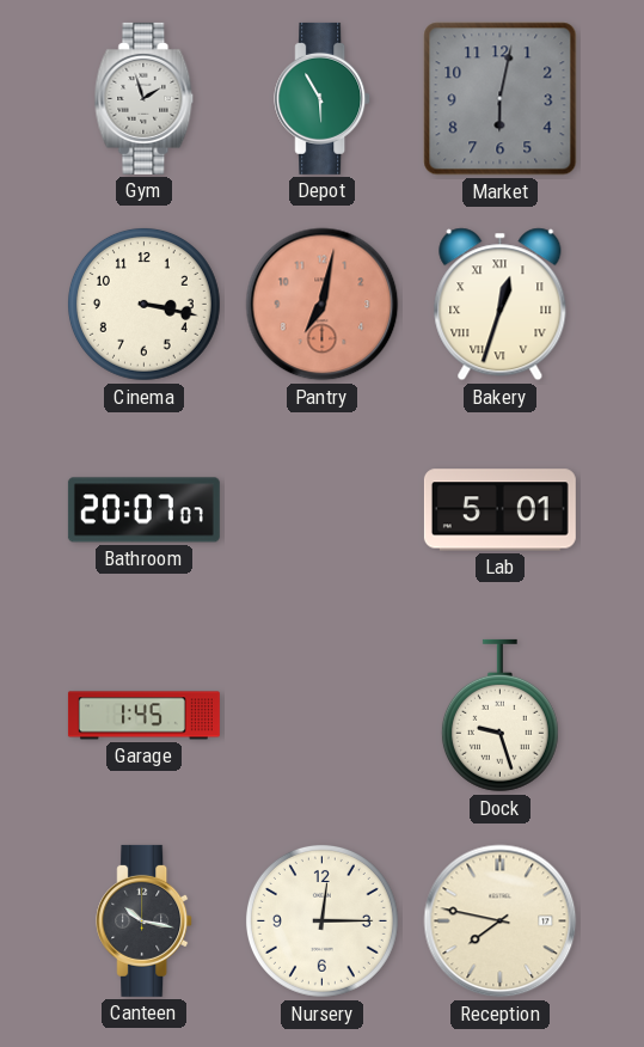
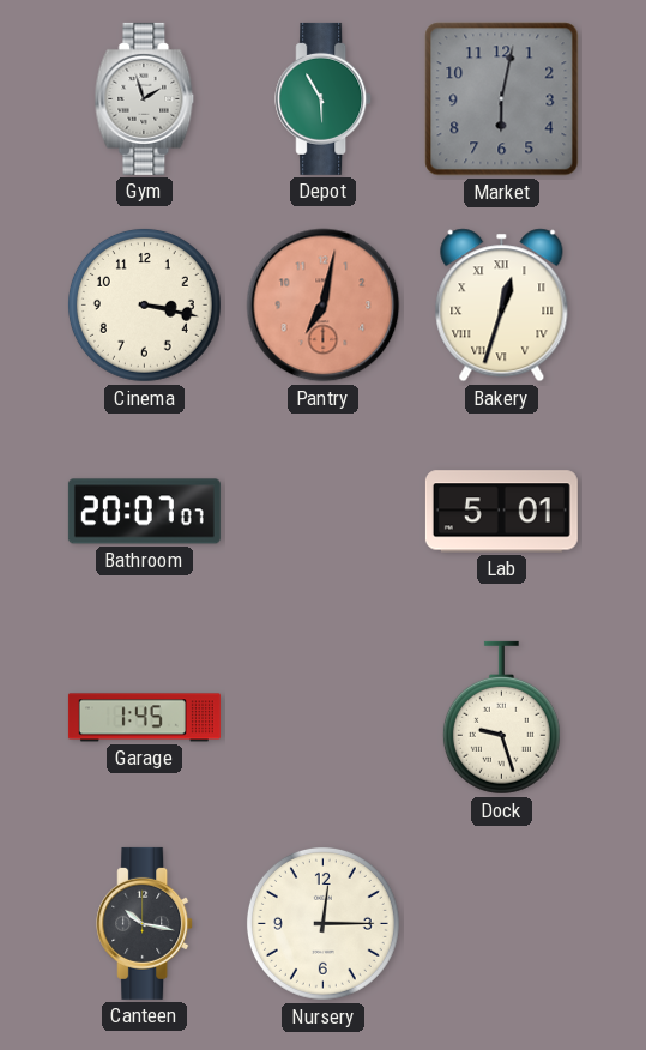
Reception: 7:47 -> none (501, 922)
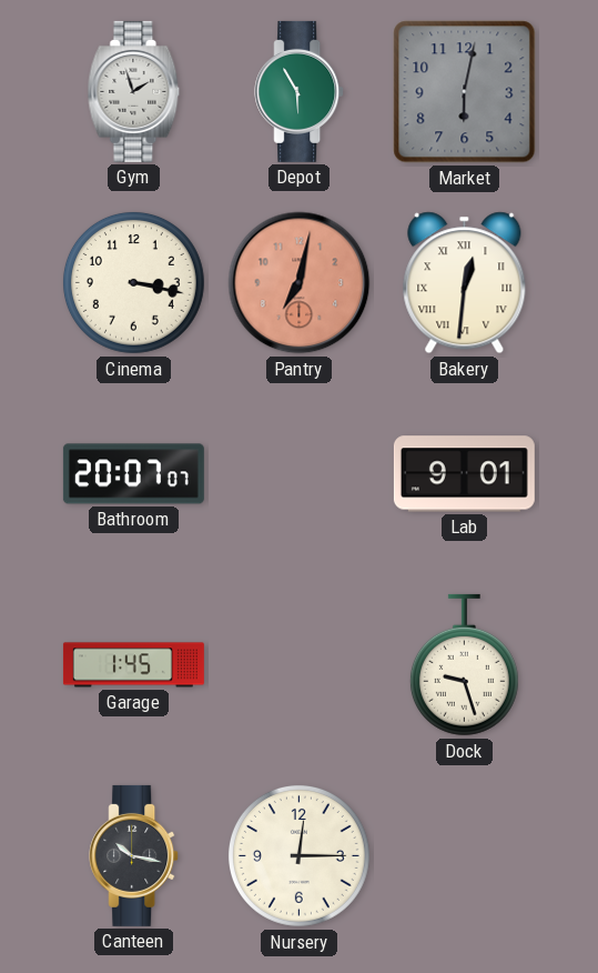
Bakery: 12:33 -> 12:31 (465, 283)
Lab: 5:01 -> 9:01 (464, 474)
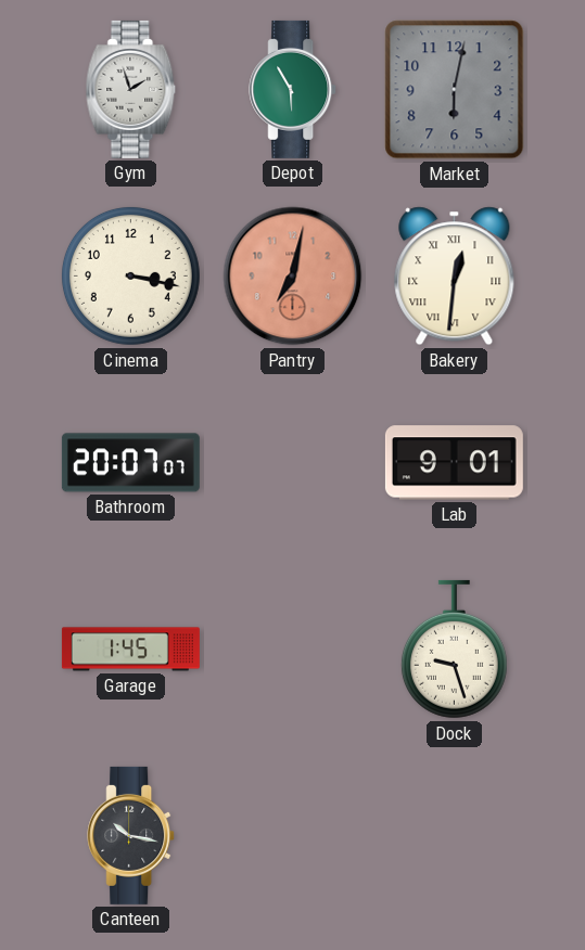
Nursery: 12:15 -> none (298, 855)
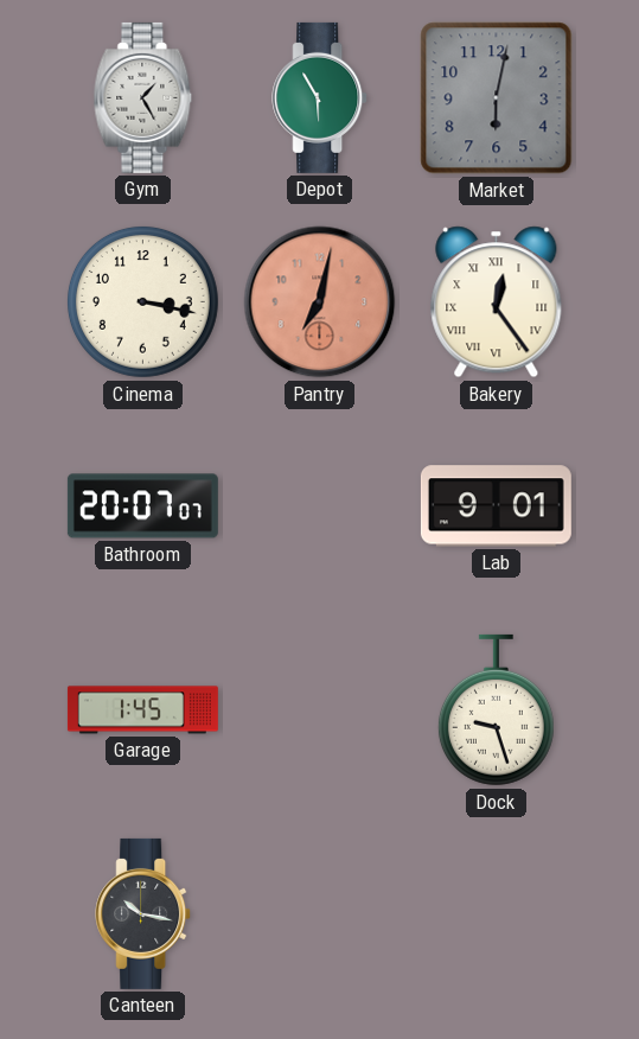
Gym: 1:57 -> 1:25 (143, 97)
Bakery: 12:31 -> 12:24 (497, 302)
